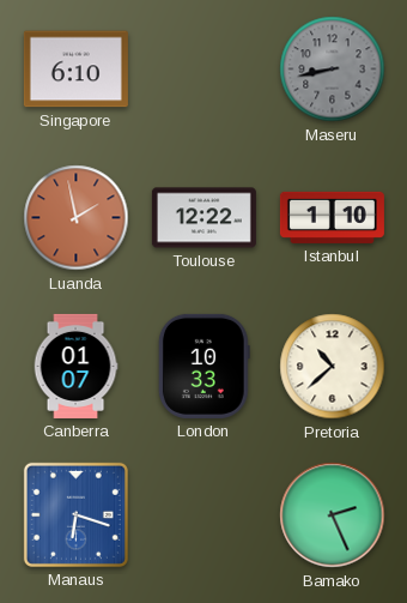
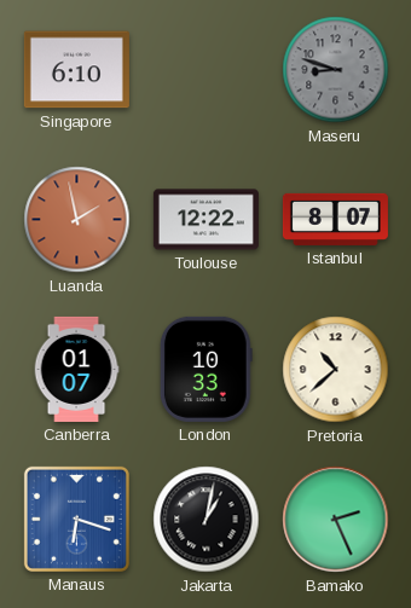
Maseru: 8:43 -> 8:48 (336, 70)
Istanbul: 1:10 -> 8:07 (335, 219)
Jakarta: none -> 1:02 (207, 520)
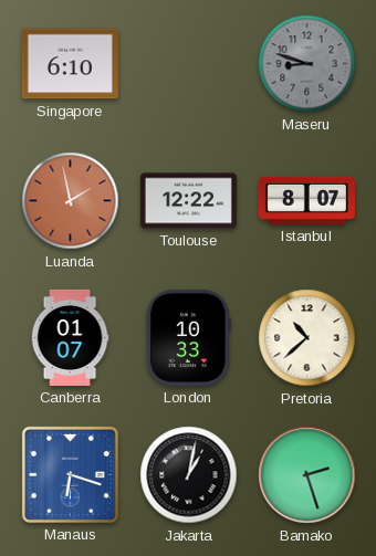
Bamako: 2:26 -> 2:27 (307, 475)
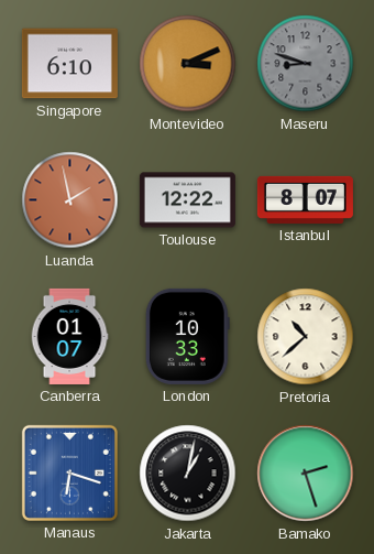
Montevideo: none -> 3:11 (188, 64)
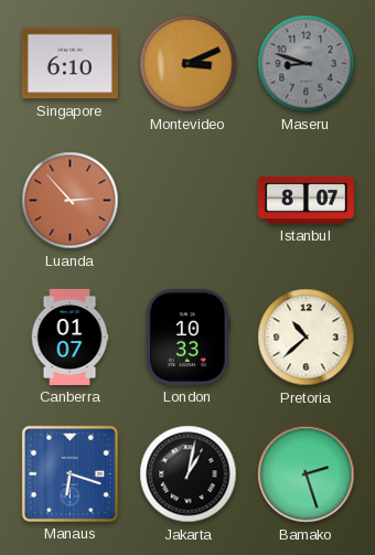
Luanda: 1:58 -> 2:53 (71, 201)
Toulouse: 12:22 -> none (187, 200)
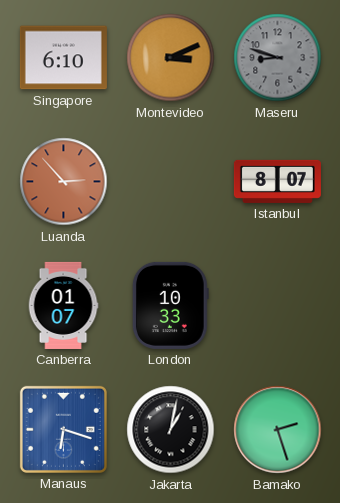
Pretoria: 10:38 -> none (307, 338)
